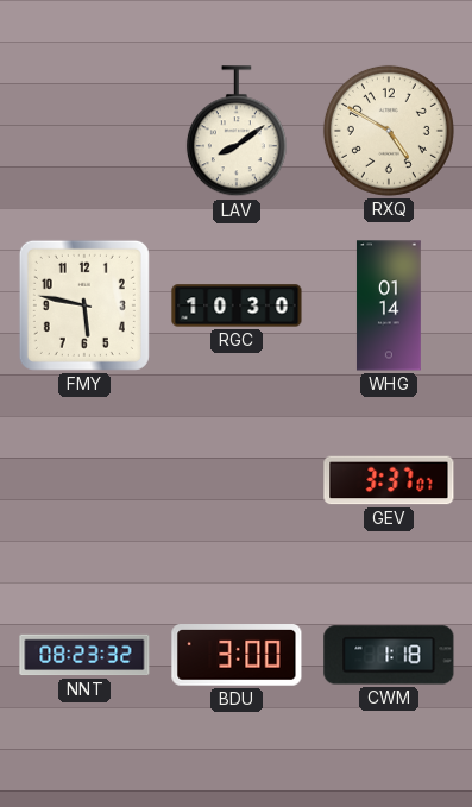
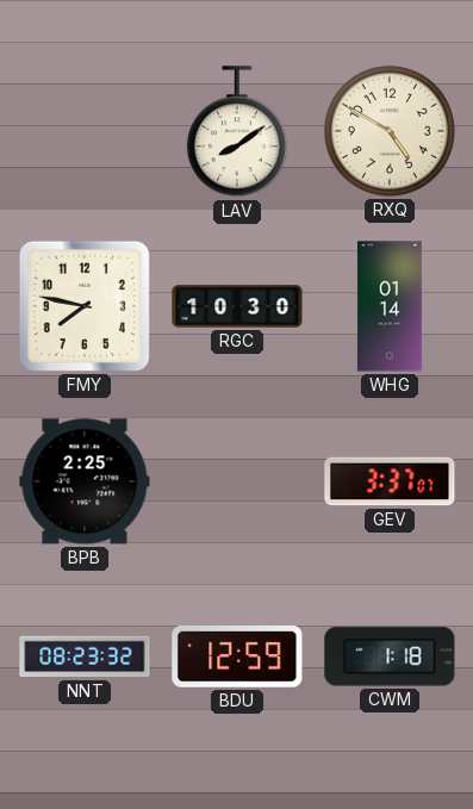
FMY: 5:47 -> 7:47 (85, 306)
BPB: none -> 2:25 (85, 481)
BDU: 3:00 -> 12:59 (237, 658)
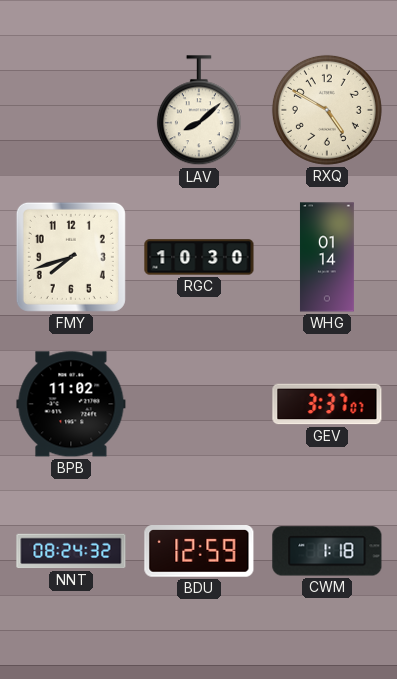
LAV: 8:09 -> 8:08 (199, 111)
FMY: 7:47 -> 7:42 (71, 257)
BPB: 2:25 -> 11:02 (71, 404)
NNT: 08:23 -> 08:24 (71, 551)
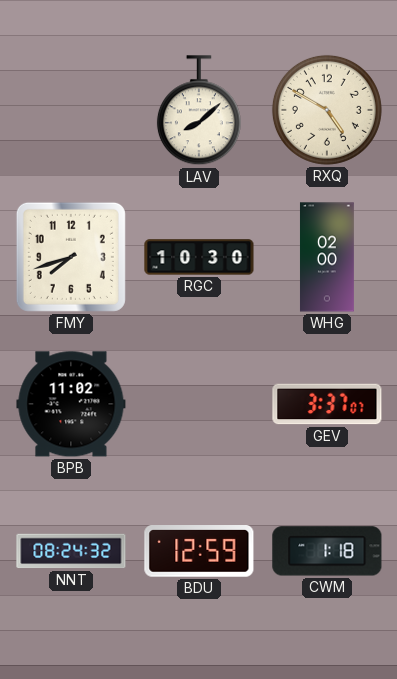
WHG: 01:14 -> 02:00 (327, 257)
